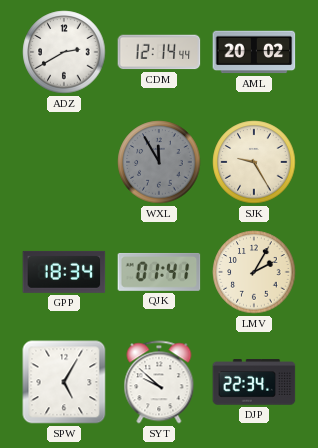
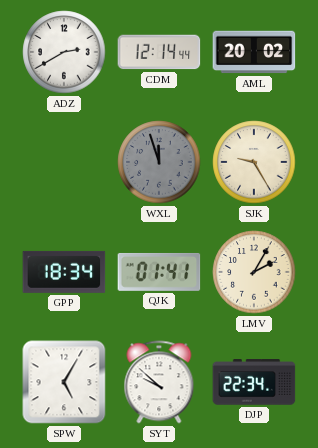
WXL: 11:55 -> 11:57 (159, 162)
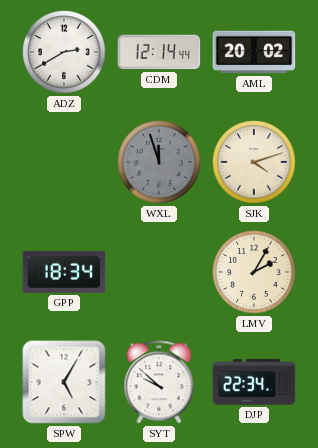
SJK: 9:25 -> 4:12 (254, 162)
QJK: 01:41 -> none (159, 272)
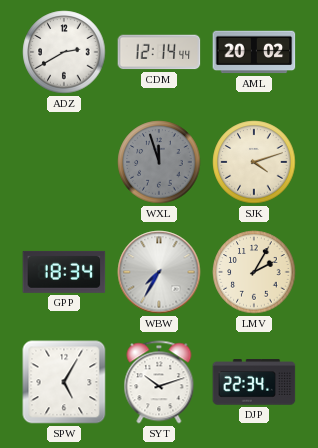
WBW: none -> 7:35 (159, 272)
SYT: 9:52 -> 10:12 (159, 382)
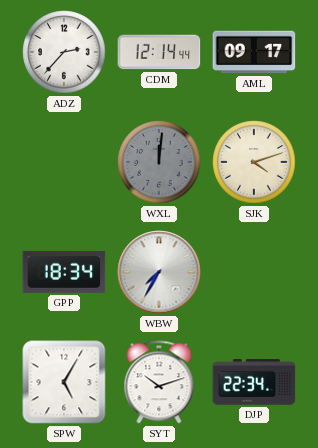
ADZ: 2:40 -> 2:37 (64, 52)
AML: 20:02 -> 09:17 (254, 52)
WXL: 11:57 -> 12:01 (159, 162)
LMV: 2:05 -> none (254, 272)
